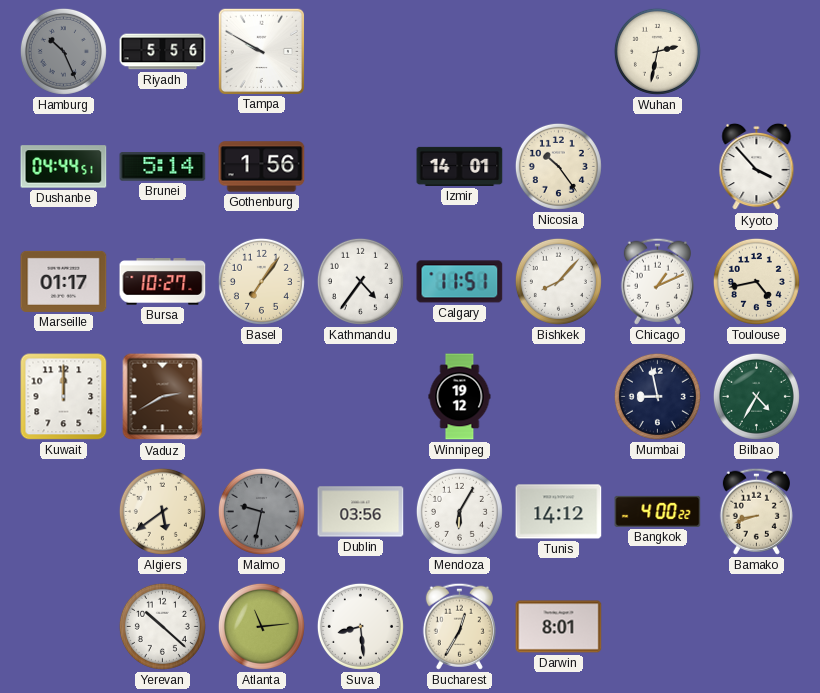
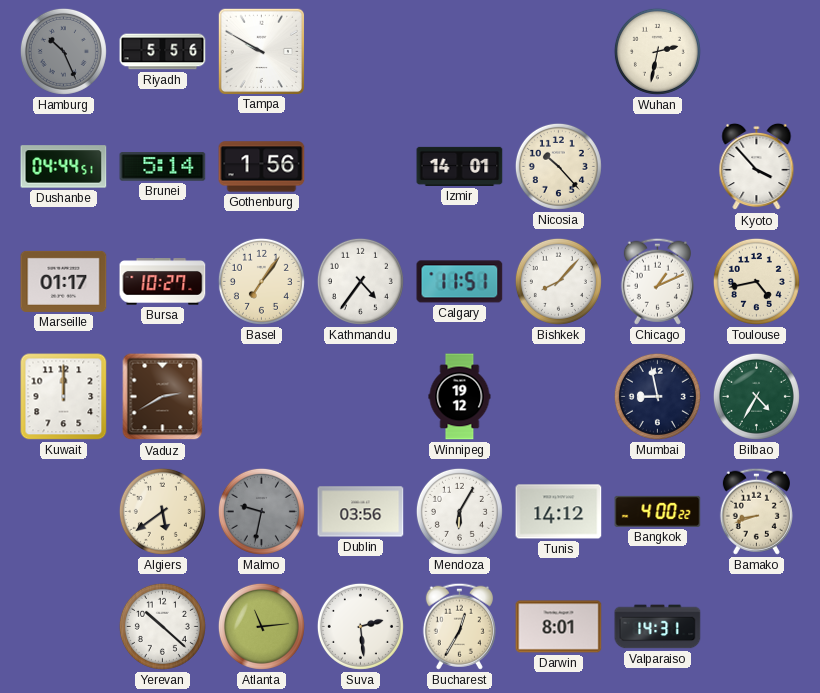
Nicosia: 10:24 -> 10:23 (558, 166)
Suva: 8:29 -> 2:29 (360, 626)
Valparaiso: none -> 14:31 (658, 627)
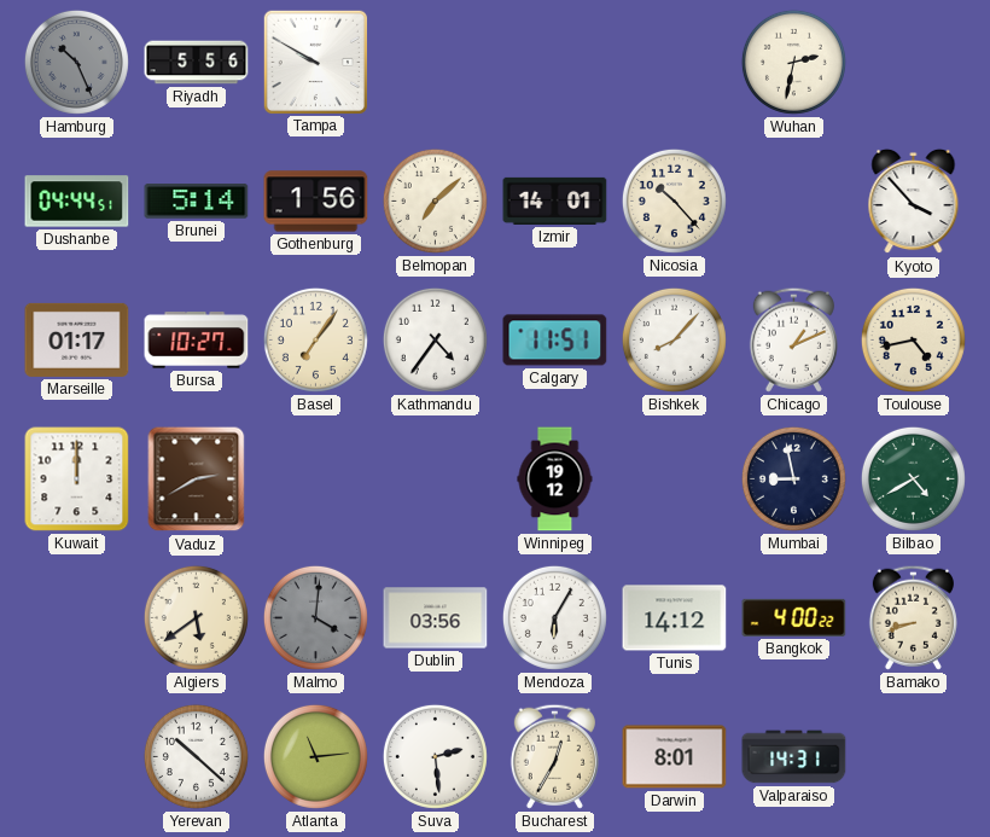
Belmopan: none -> 7:08 (435, 200)
Bilbao: 4:35 -> 4:40 (913, 478)
Malmo: 9:32 -> 4:01 (315, 617)
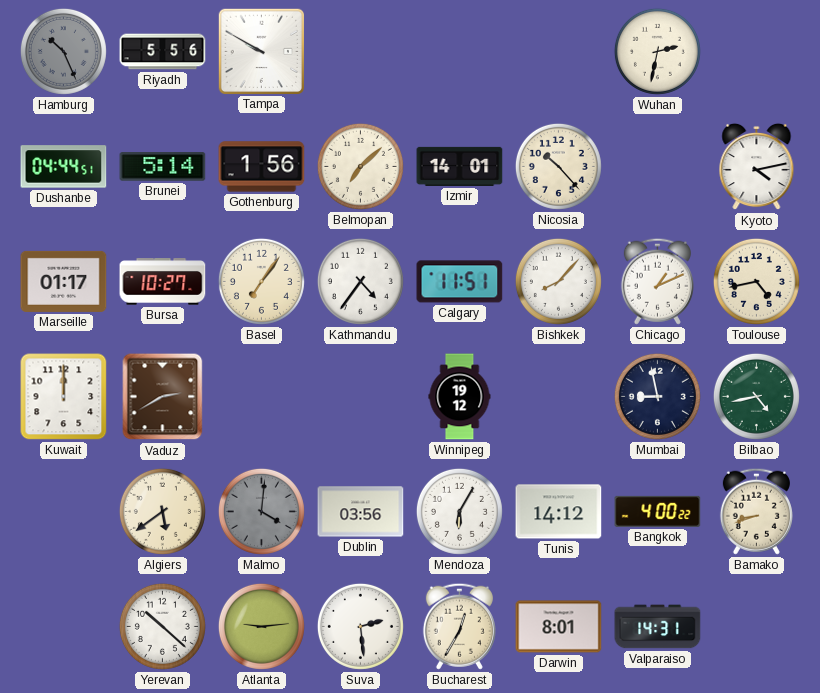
Kyoto: 3:53 -> 4:13 (757, 167)
Bilbao: 4:40 -> 4:43 (756, 396)
Atlanta: 11:14 -> 9:14 (261, 626)
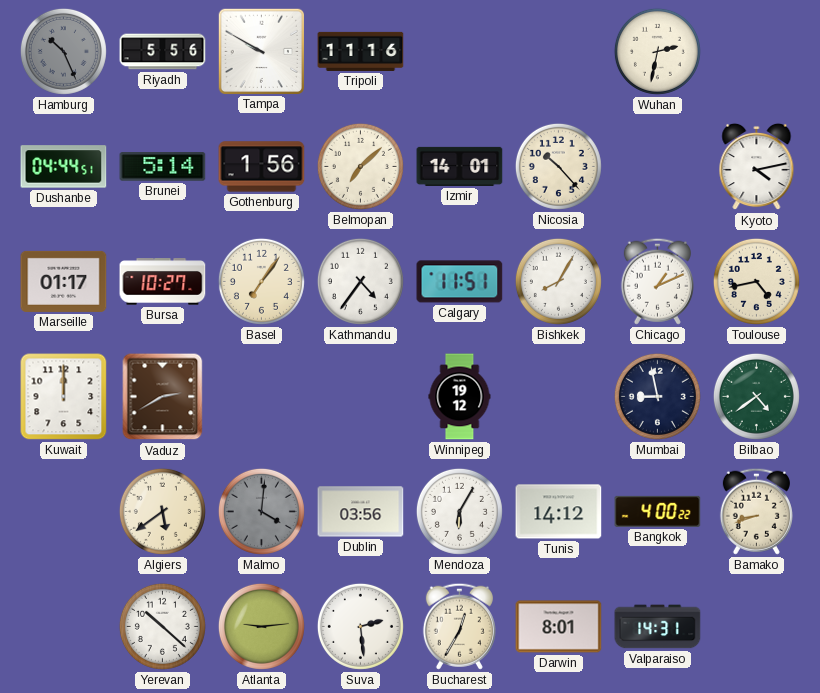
Tripoli: none -> 11:16 (361, 51)
Bishkek: 8:07 -> 8:05 (558, 281)
Bilbao: 4:43 -> 4:39 (756, 396)
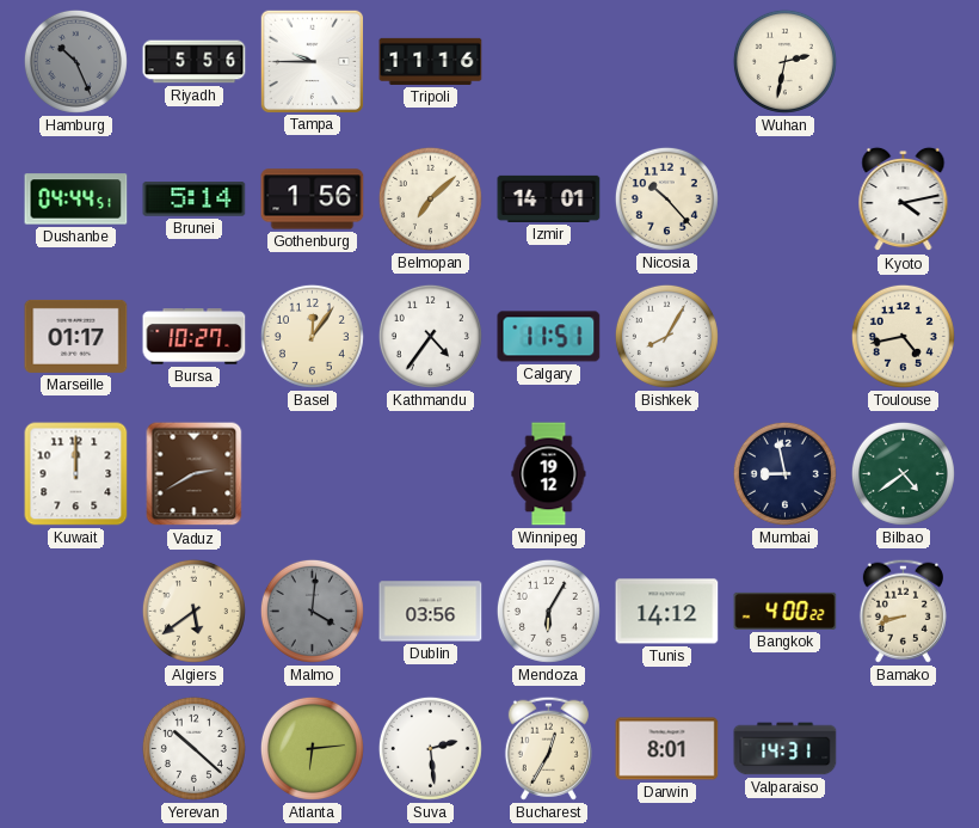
Tampa: 9:50 -> 9:45 (312, 61)
Basel: 7:06 -> 12:06 (312, 336)
Chicago: 1:11 -> none (657, 281)
Atlanta: 9:14 -> 6:14 (312, 748)
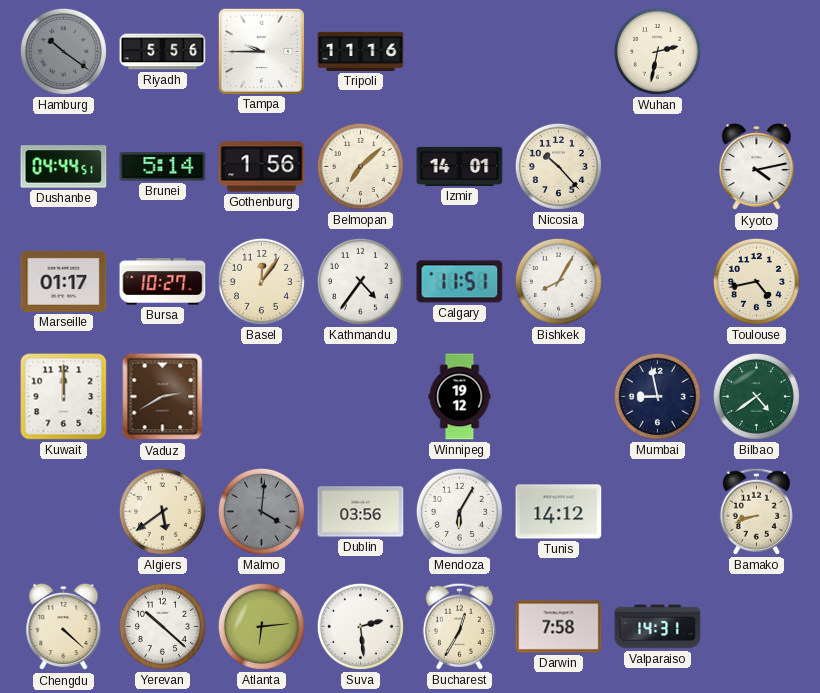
Hamburg: 10:26 -> 10:21 (63, 51)
Bangkok: 4:00 -> none (786, 611)
Chengdu: none -> 4:22 (64, 627)
Darwin: 8:01 -> 7:58 (559, 627)
